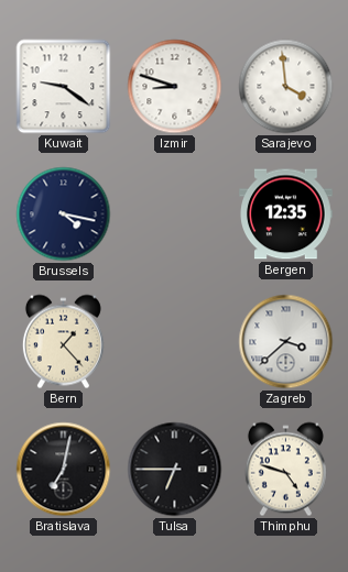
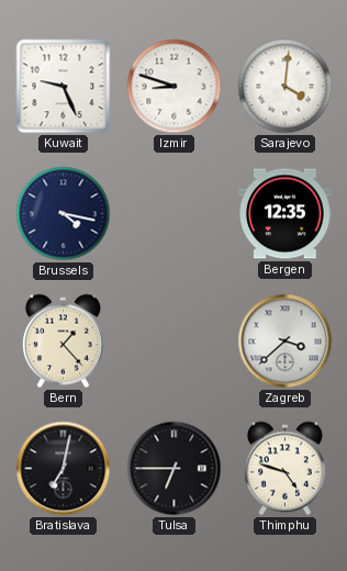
Kuwait: 9:21 -> 9:26 (64, 87)
Sarajevo: 3:59 -> 4:01 (286, 87)
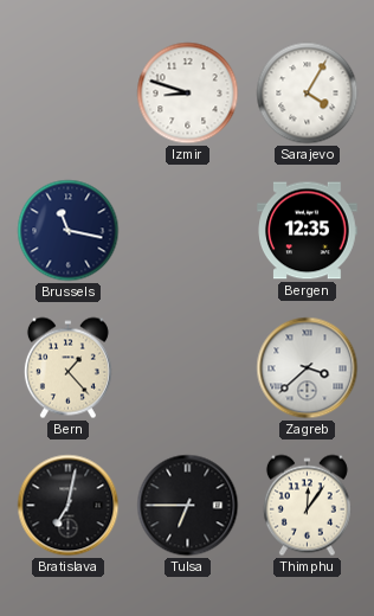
Kuwait: 9:26 -> none (64, 87)
Sarajevo: 4:01 -> 4:05 (308, 94)
Brussels: 4:17 -> 11:17 (69, 231)
Thimphu: 4:48 -> 12:06 (307, 506)
